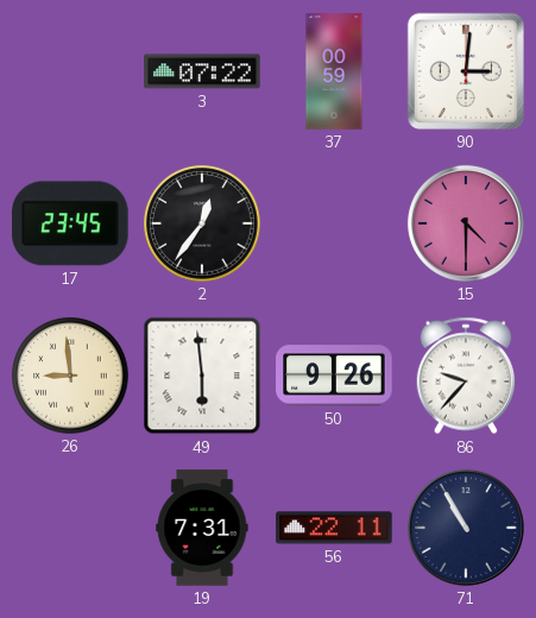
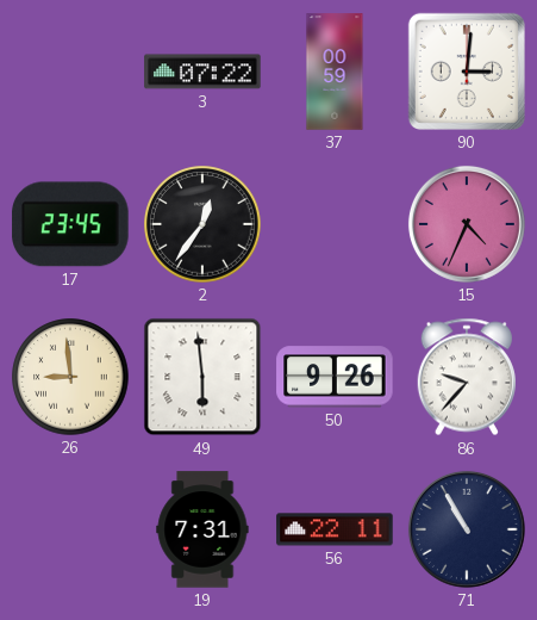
15: 4:30 -> 4:34 (467, 224)
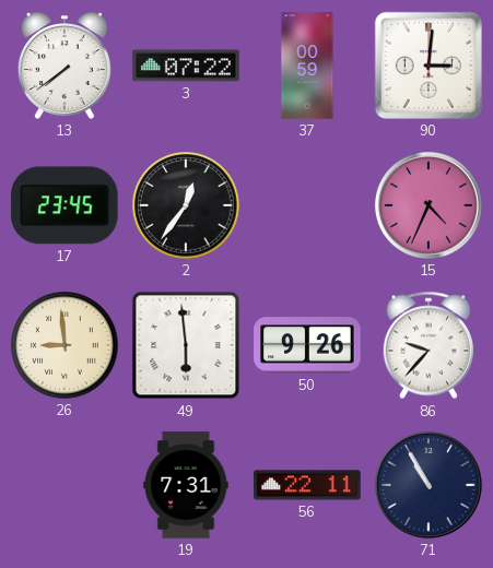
13: none -> 7:39 (64, 66)
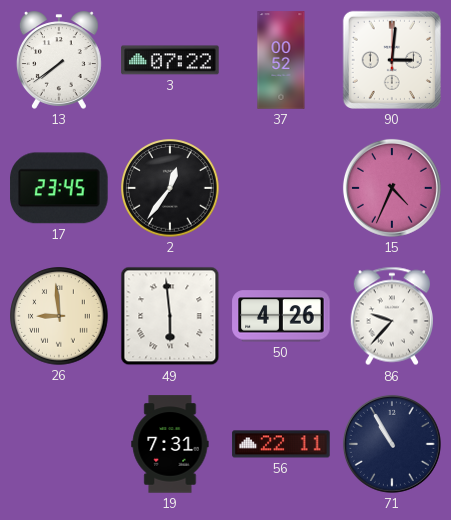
37: 00:59 -> 00:52 (281, 60)
50: 9:26 -> 4:26 (281, 316)
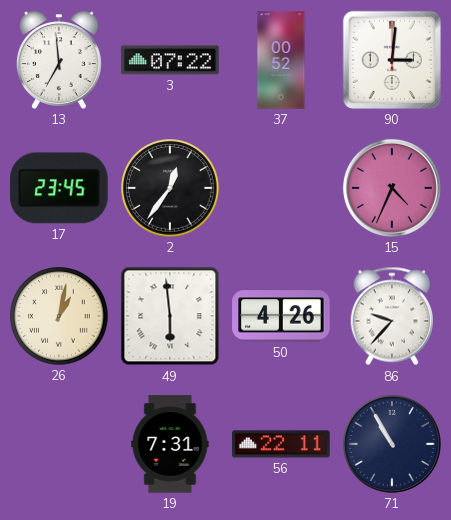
13: 7:39 -> 6:59 (59, 60)
26: 8:59 -> 1:02 (59, 316)
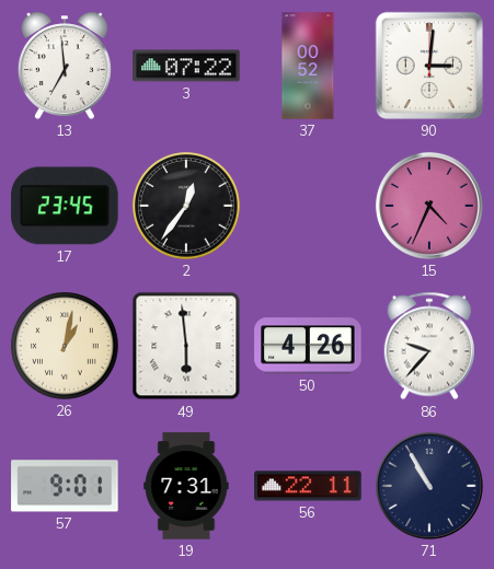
57: none -> 9:01 (65, 486)
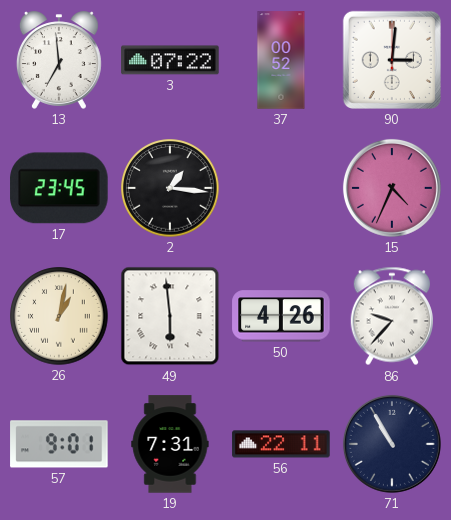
2: 12:36 -> 1:16 (170, 188)
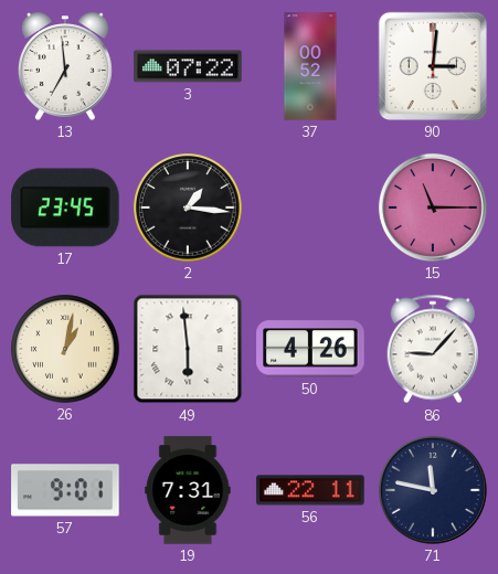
15: 4:34 -> 11:15 (433, 208)
86: 9:37 -> 9:07 (432, 349)
71: 10:55 -> 11:47 (433, 490)
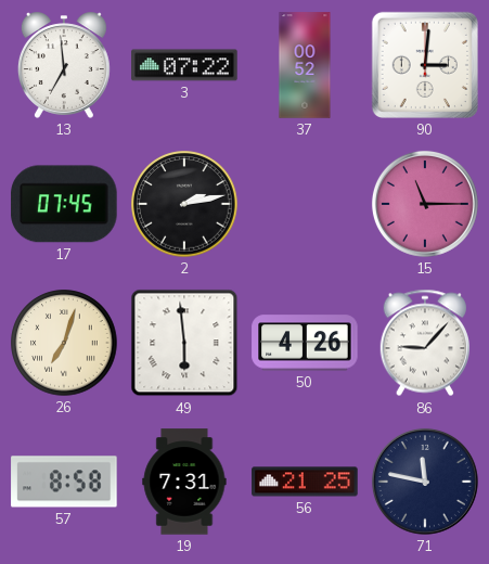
17: 23:45 -> 07:45 (64, 204)
2: 1:16 -> 2:13 (184, 204)
26: 1:02 -> 7:03 (64, 343)
57: 9:01 -> 8:58 (64, 482)
56: 22:11 -> 21:25 (305, 482)
